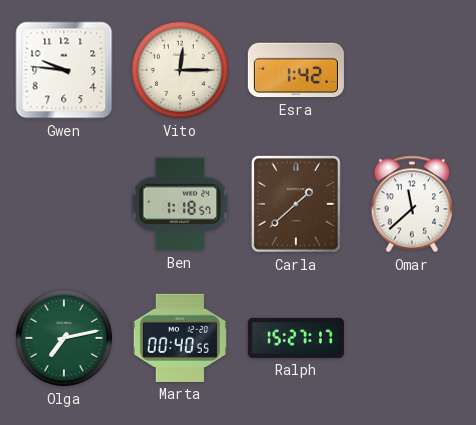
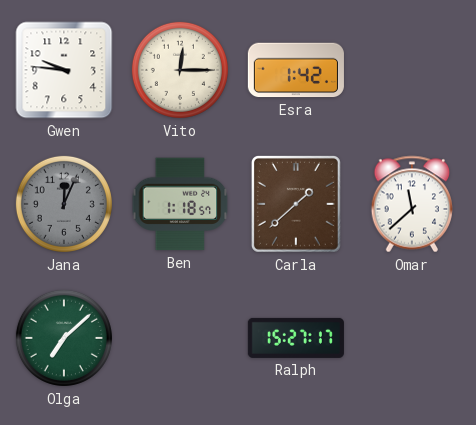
Jana: none -> 12:04 (64, 204)
Olga: 7:13 -> 7:08 (64, 338)
Marta: 00:40 -> none (180, 338)
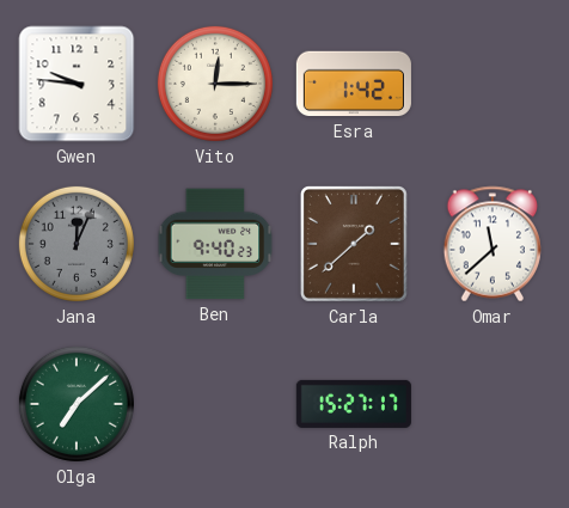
Ben: 1:18 -> 9:40 (215, 244)
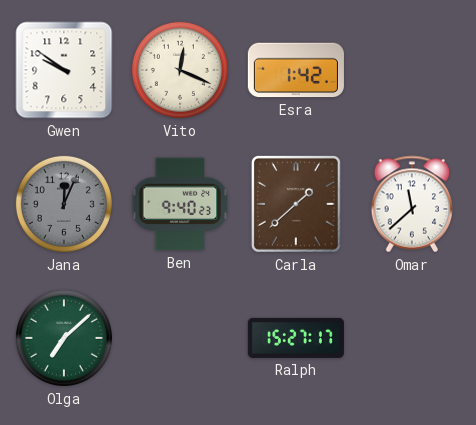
Gwen: 9:46 -> 9:51 (64, 70)
Vito: 12:15 -> 12:19 (180, 70)
